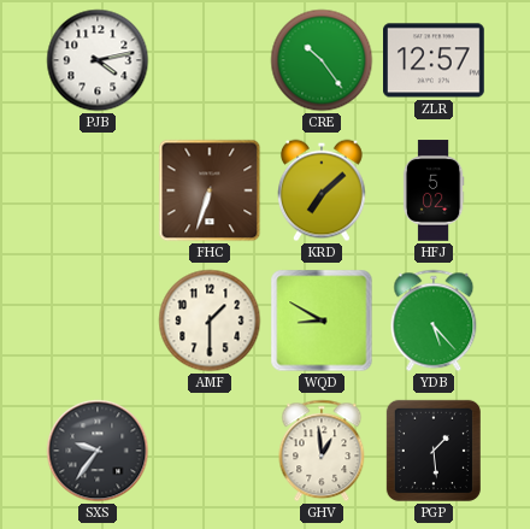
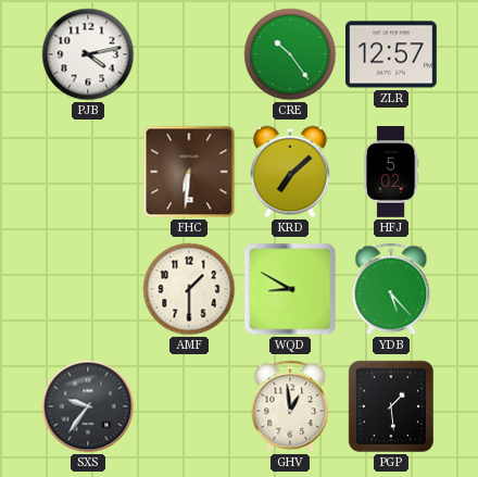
FHC: 6:33 -> 6:31 (189, 172)
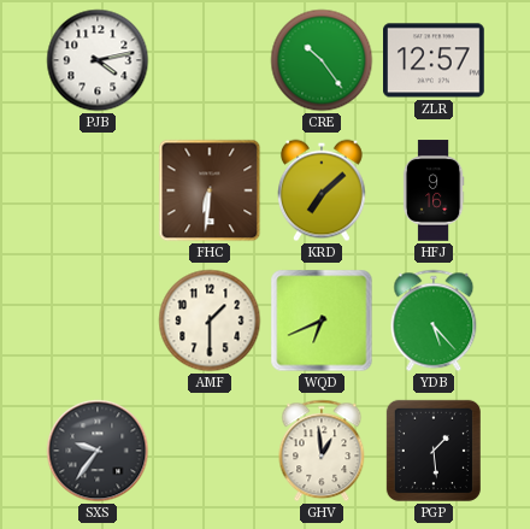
HFJ: 5:02 -> 9:16 (434, 190)
WQD: 8:50 -> 6:41 (322, 321)
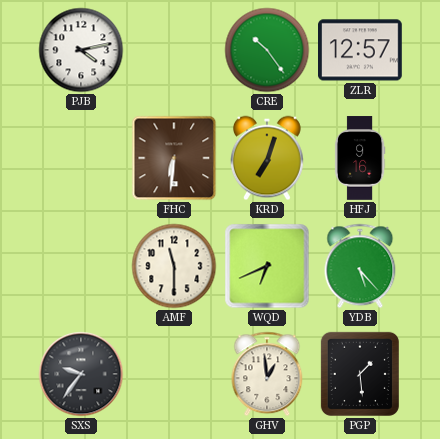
KRD: 7:08 -> 7:03 (268, 158)
AMF: 1:30 -> 11:30 (174, 266)
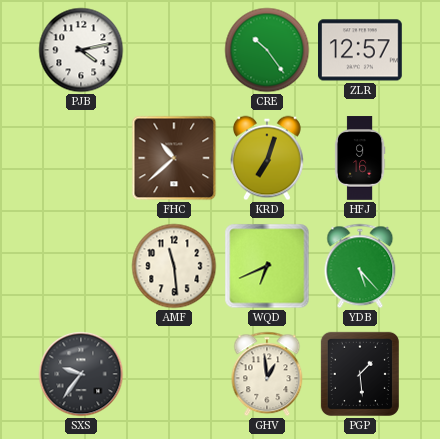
FHC: 6:31 -> 10:38 (174, 158)
AMF: 11:30 -> 11:29 (174, 266)
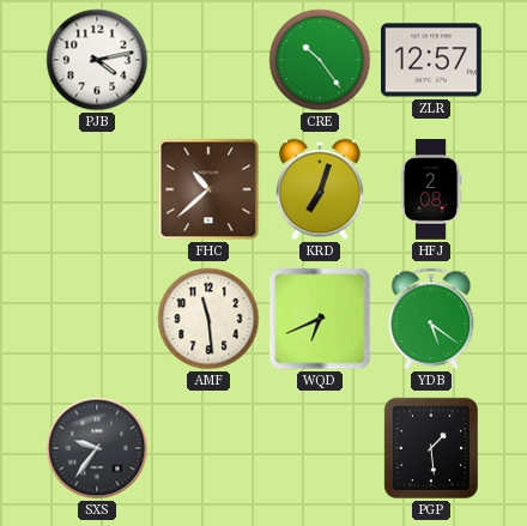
HFJ: 9:16 -> 2:08 (431, 189)
YDB: 5:23 -> 5:21 (431, 319)
GHV: 12:59 -> none (267, 374)
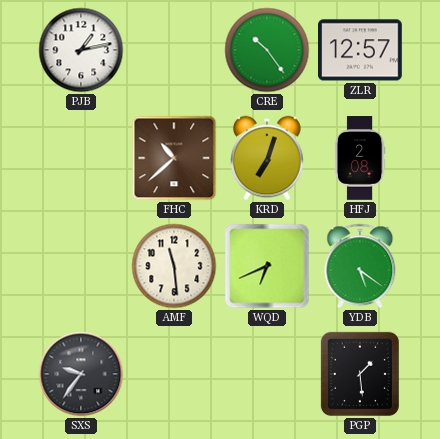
PJB: 4:13 -> 1:13 (81, 50)
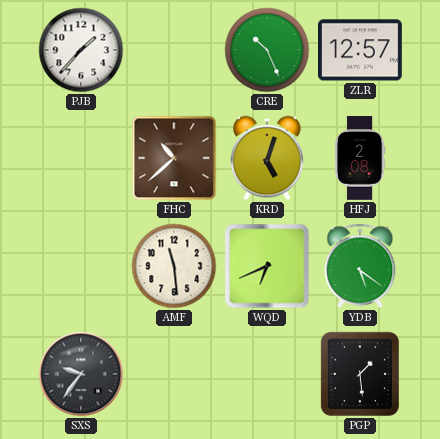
PJB: 1:13 -> 1:37 (81, 50)
CRE: 10:24 -> 10:26 (267, 50)
KRD: 7:03 -> 5:03 (268, 158)
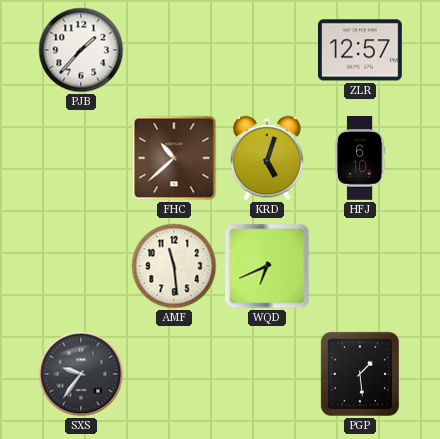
CRE: 10:26 -> none (267, 50)
HFJ: 2:08 -> 6:10 (360, 158)
YDB: 5:21 -> none (360, 266)
